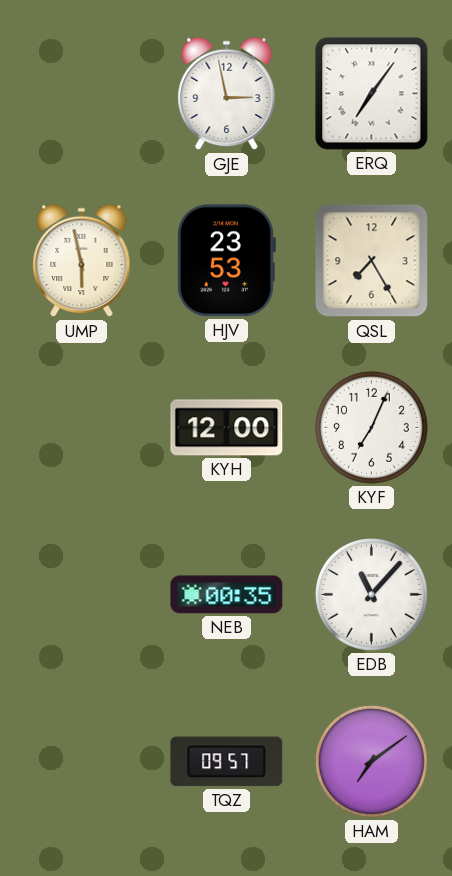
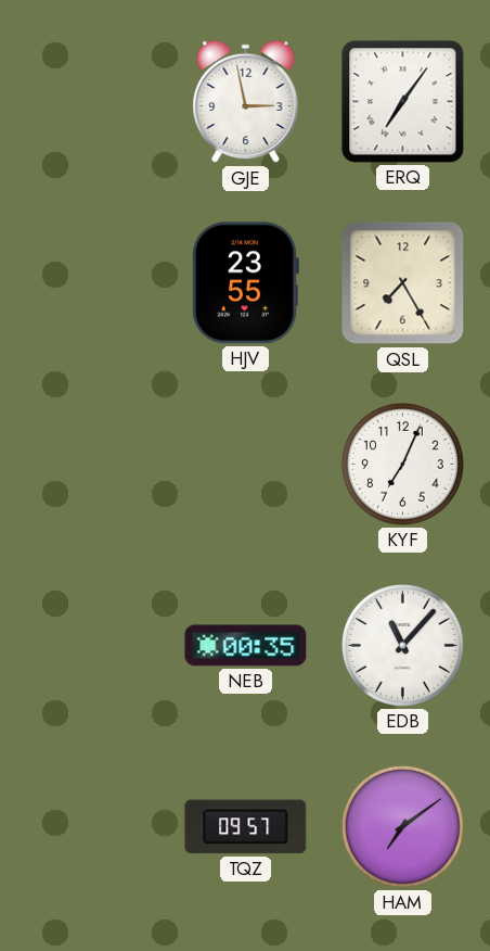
UMP: 5:58 -> none (82, 261)
HJV: 23:53 -> 23:55 (245, 283)
KYH: 12:00 -> none (227, 428)
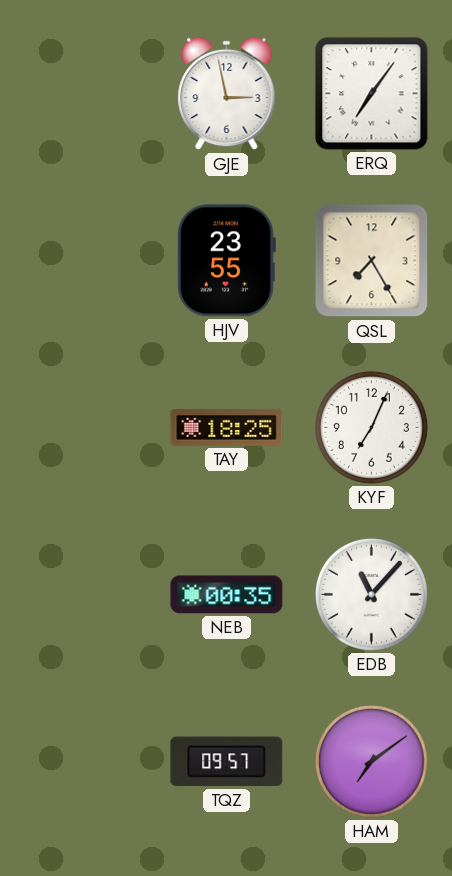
TAY: none -> 18:25 (227, 428)
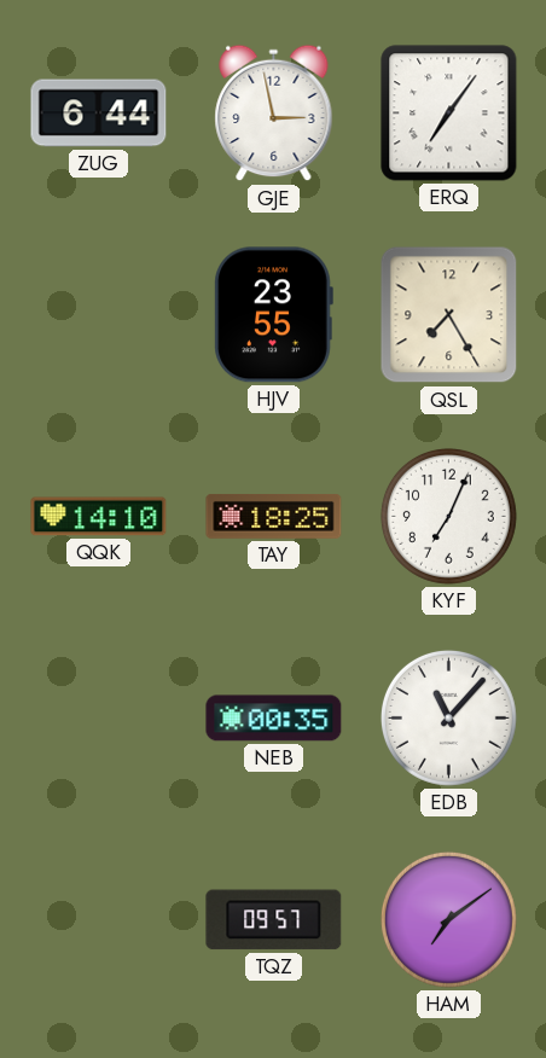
ZUG: none -> 6:44 (99, 114)
QQK: none -> 14:10 (99, 517)
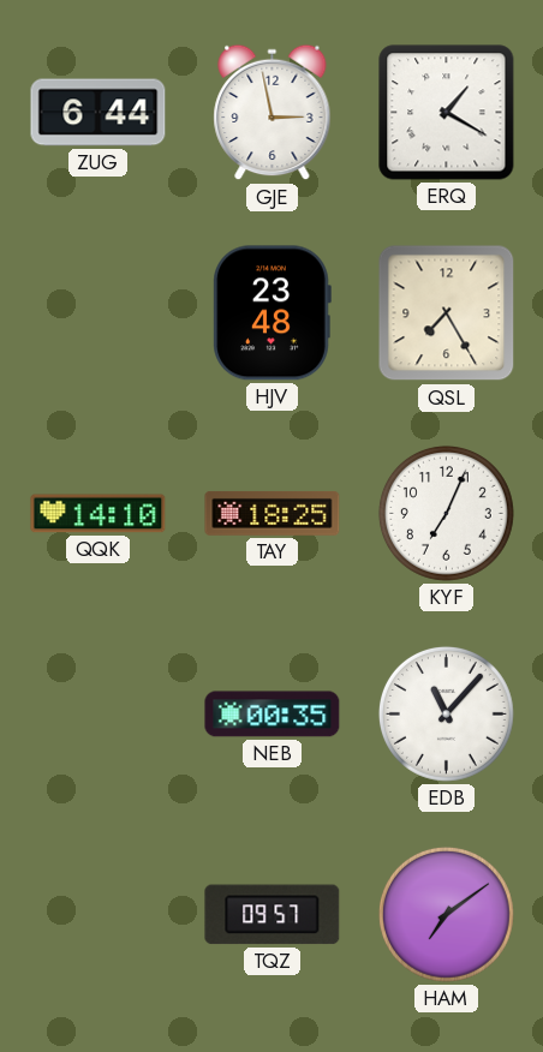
ERQ: 7:06 -> 1:20 (447, 113)
HJV: 23:55 -> 23:48 (271, 313)
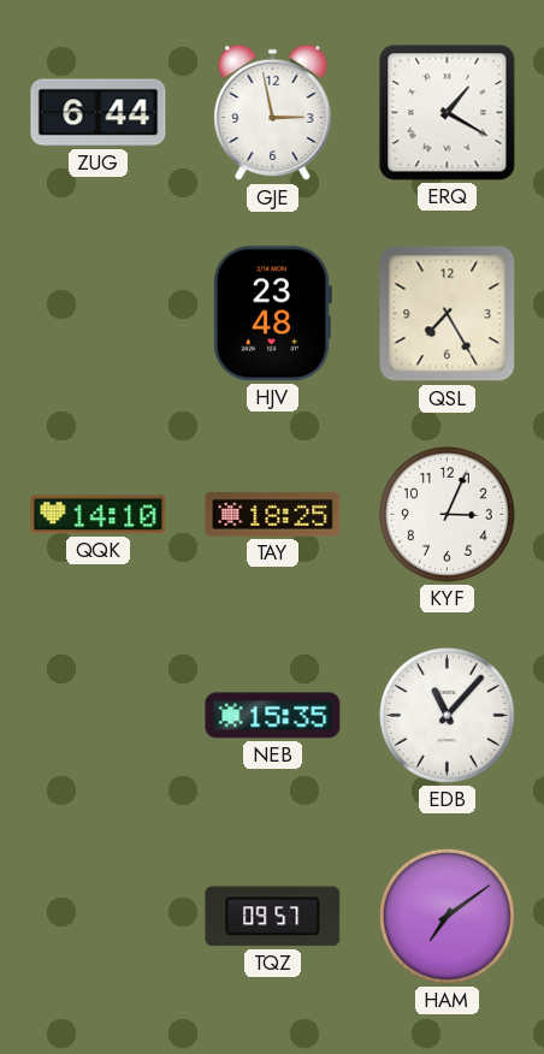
KYF: 7:04 -> 3:04 (447, 514)
NEB: 00:35 -> 15:35 (273, 716)
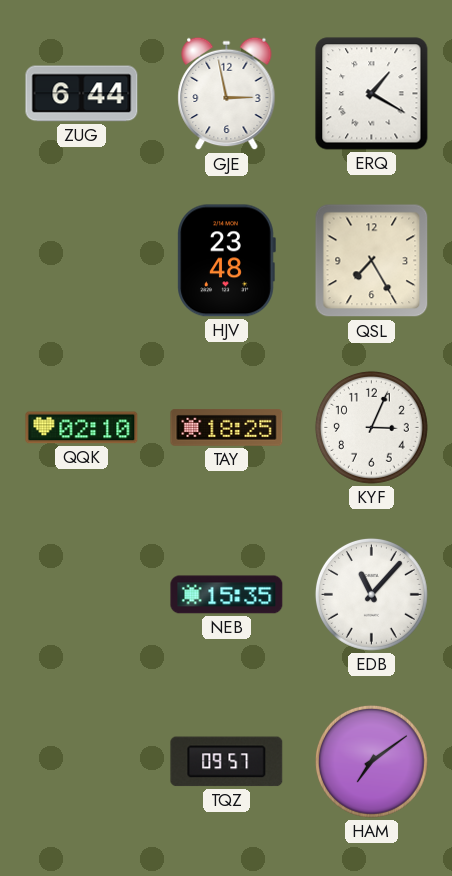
QQK: 14:10 -> 02:10 (82, 428)
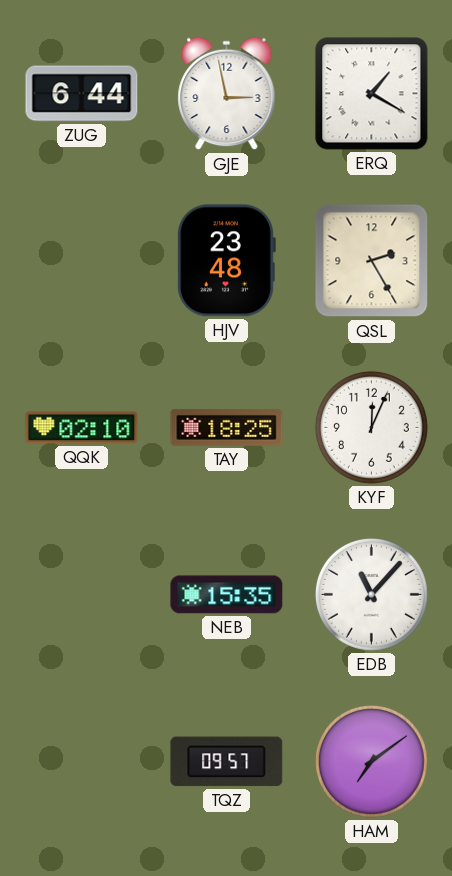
QSL: 7:25 -> 2:25 (372, 261)
KYF: 3:04 -> 12:04 (371, 427)
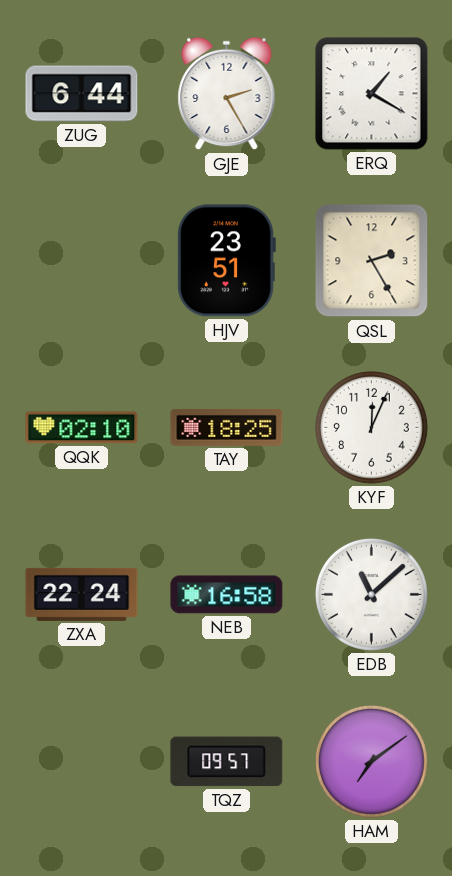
GJE: 2:58 -> 2:25 (227, 94)
HJV: 23:48 -> 23:51 (226, 261)
ZXA: none -> 22:24 (82, 594)
NEB: 15:35 -> 16:58 (227, 595)
EDB: 11:07 -> 11:08 (371, 594)
